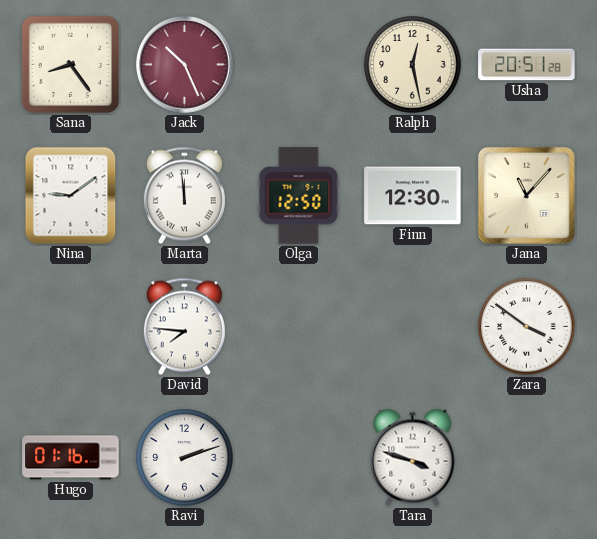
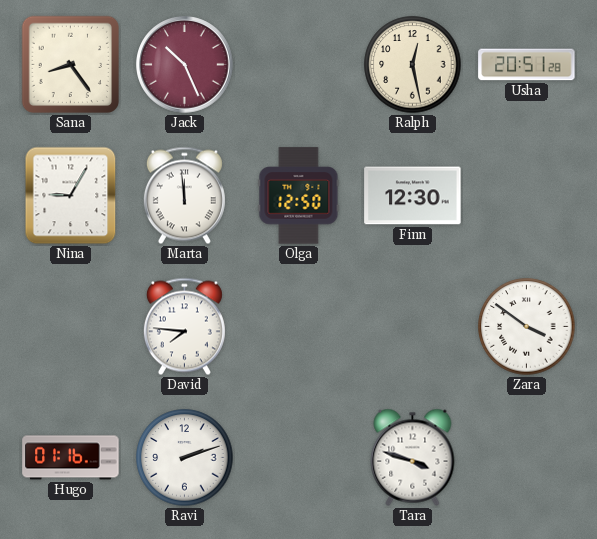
Nina: 9:09 -> 9:05 (71, 196)
Jana: 11:07 -> none (526, 195)
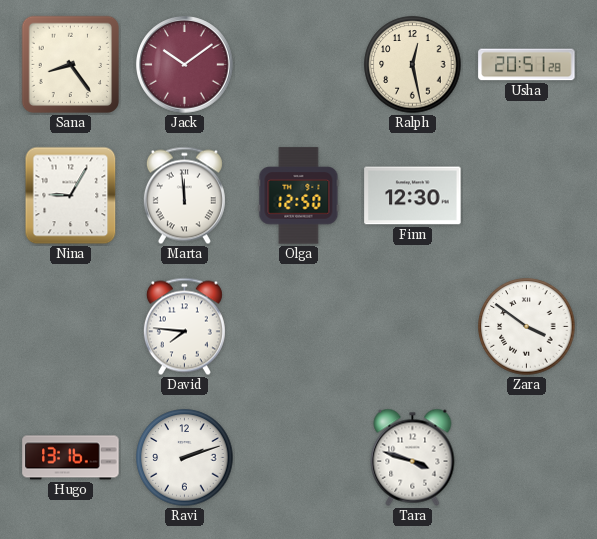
Jack: 10:26 -> 10:09 (185, 65)
Hugo: 01:16 -> 13:16 (71, 458)
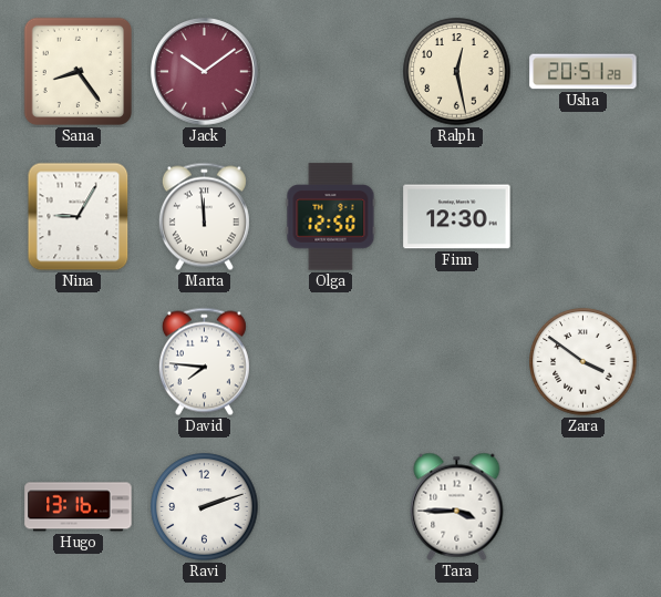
Tara: 3:48 -> 3:45 (457, 506)
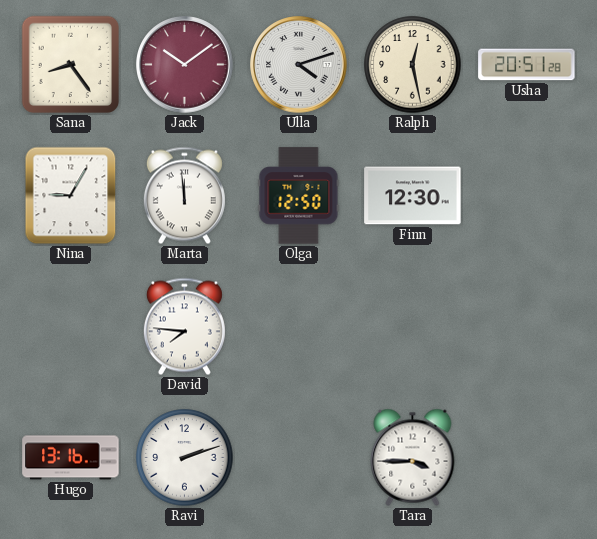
Ulla: none -> 4:12 (299, 65)
Zara: 3:51 -> none (583, 362)
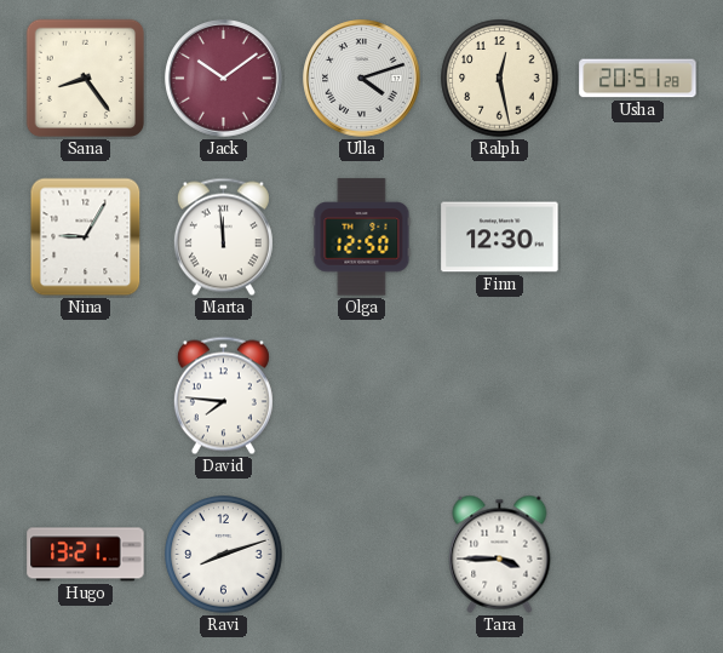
Hugo: 13:16 -> 13:21 (86, 555)
Ravi: 2:12 -> 8:12 (224, 555)
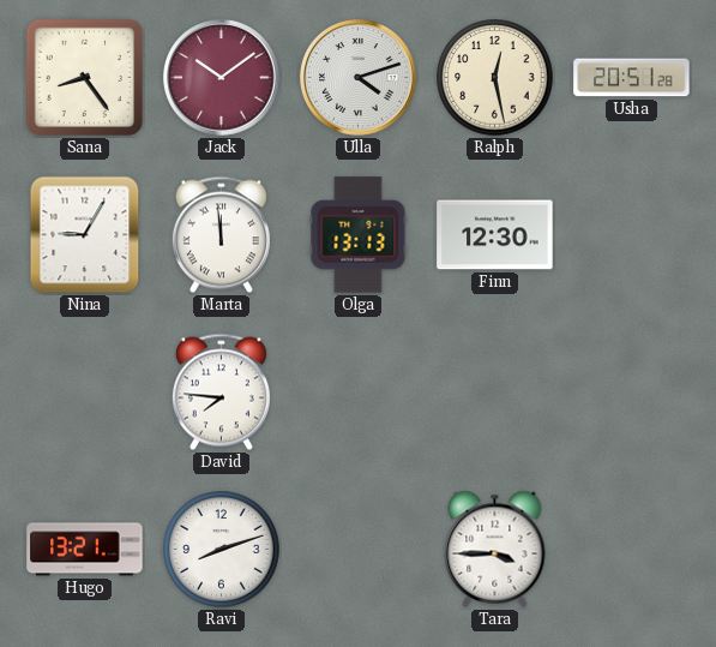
Olga: 12:50 -> 13:13 (359, 235)
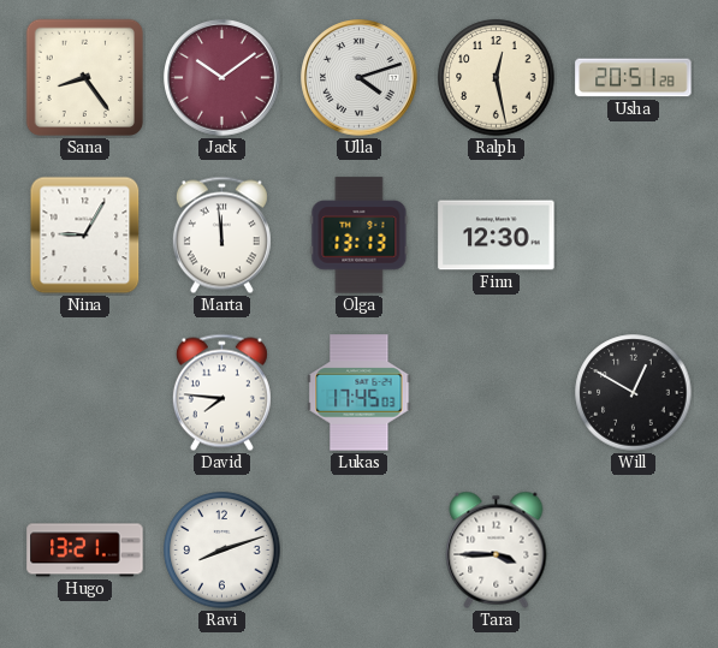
Lukas: none -> 17:45 (360, 393)
Will: none -> 12:50 (634, 393)
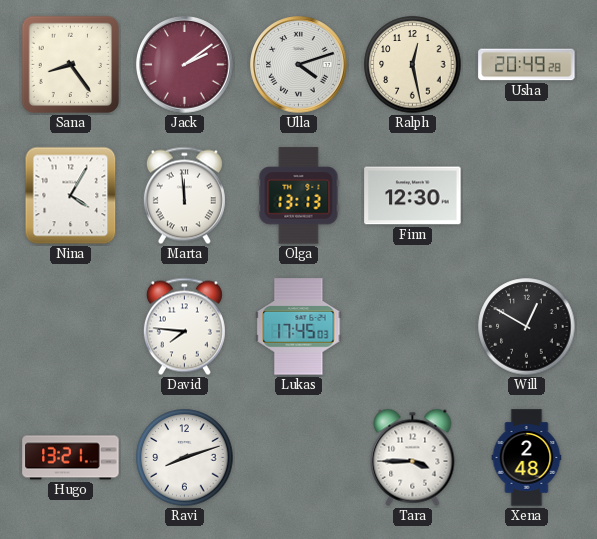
Jack: 10:09 -> 2:09 (185, 65)
Usha: 20:51 -> 20:49 (527, 65)
Nina: 9:05 -> 4:05 (71, 196)
Xena: none -> 2:48 (527, 458)
